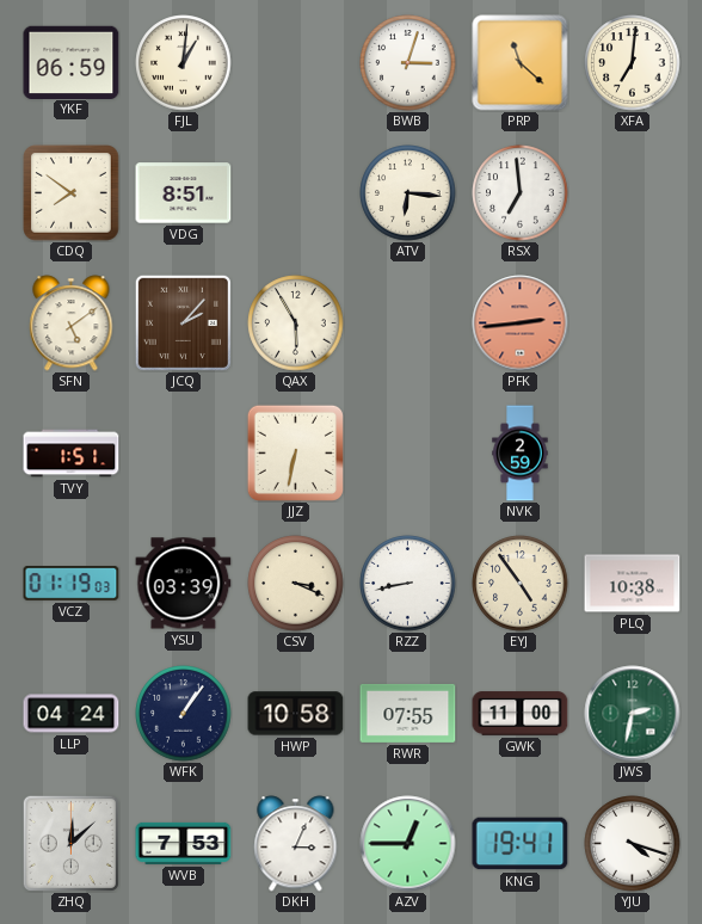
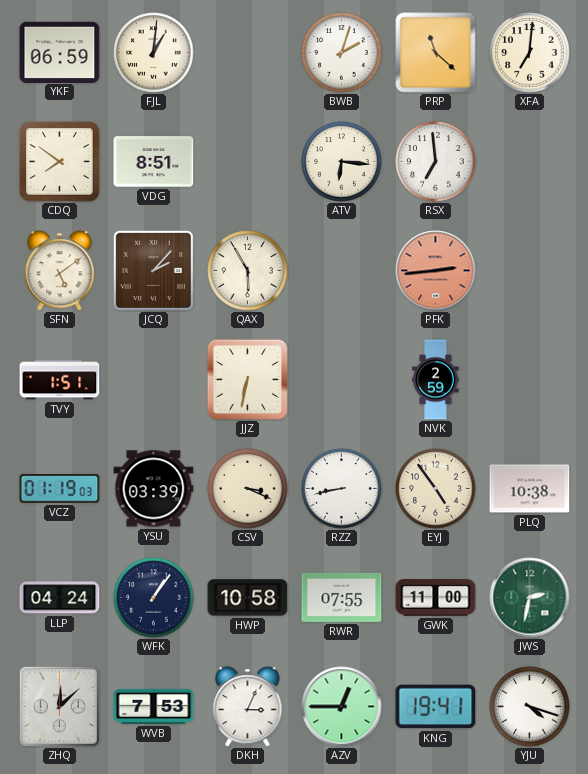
BWB: 3:03 -> 2:03 (342, 53)
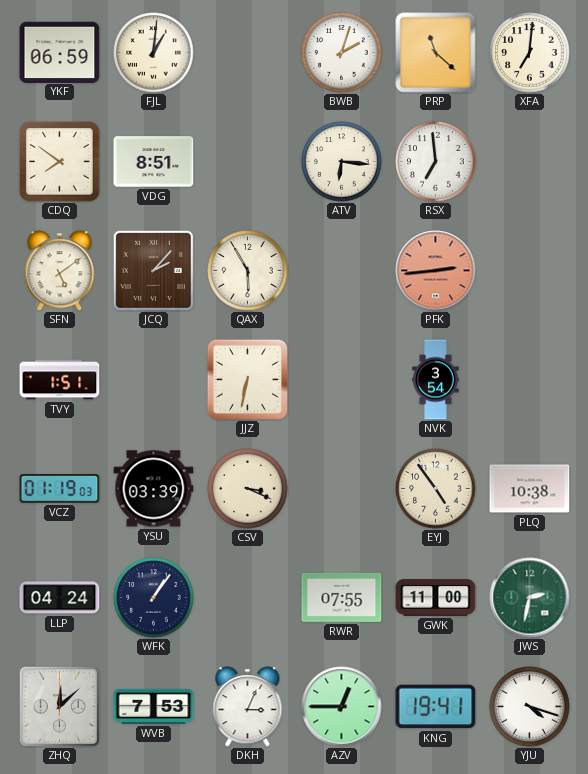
NVK: 2:59 -> 3:54 (436, 380)
RZZ: 8:43 -> none (342, 489)
HWP: 10:58 -> none (248, 598)
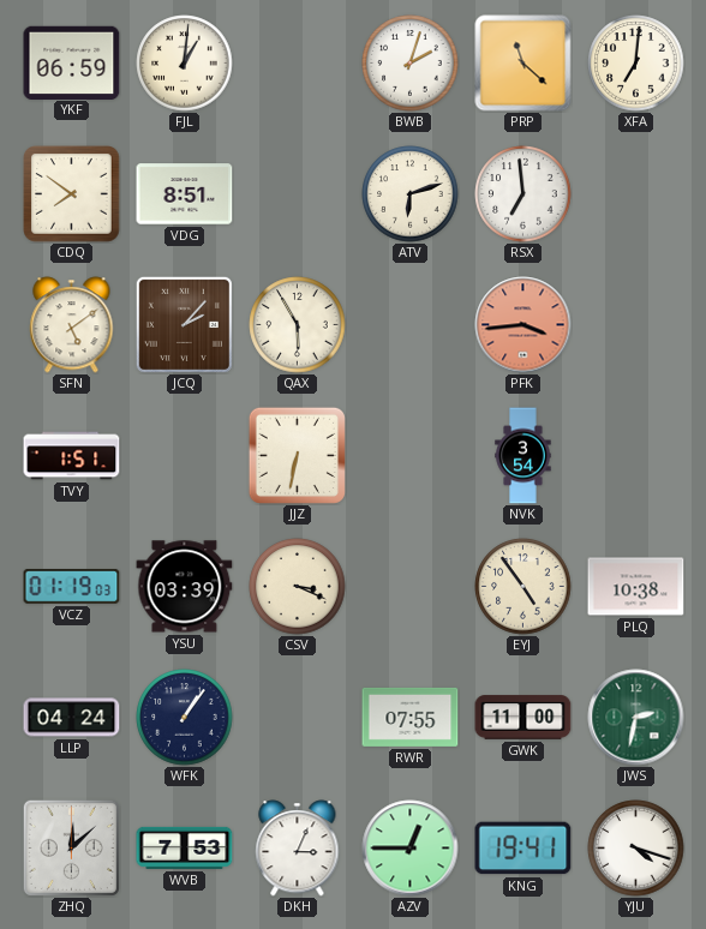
ATV: 6:16 -> 6:12 (411, 194)
PFK: 2:44 -> 3:44 (523, 325)
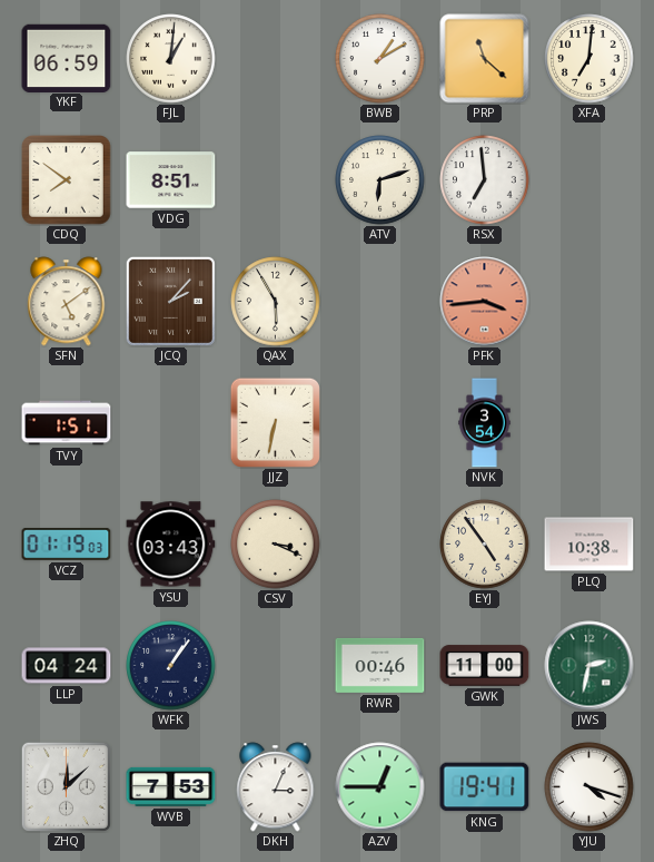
BWB: 2:03 -> 1:10 (380, 59)
YSU: 03:39 -> 03:43 (171, 545)
RWR: 07:55 -> 00:46 (380, 665)
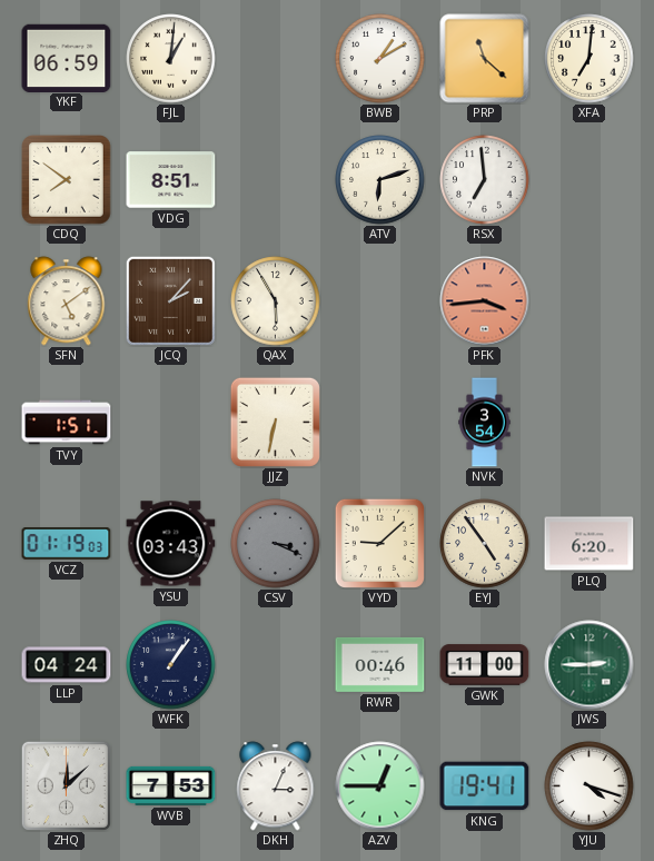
CSV dial: cream -> grey (276, 544)
VYD: none -> 9:08 (379, 543)
PLQ: 10:38 -> 6:20 (589, 544)
JWS: 2:32 -> 2:45 (589, 665)
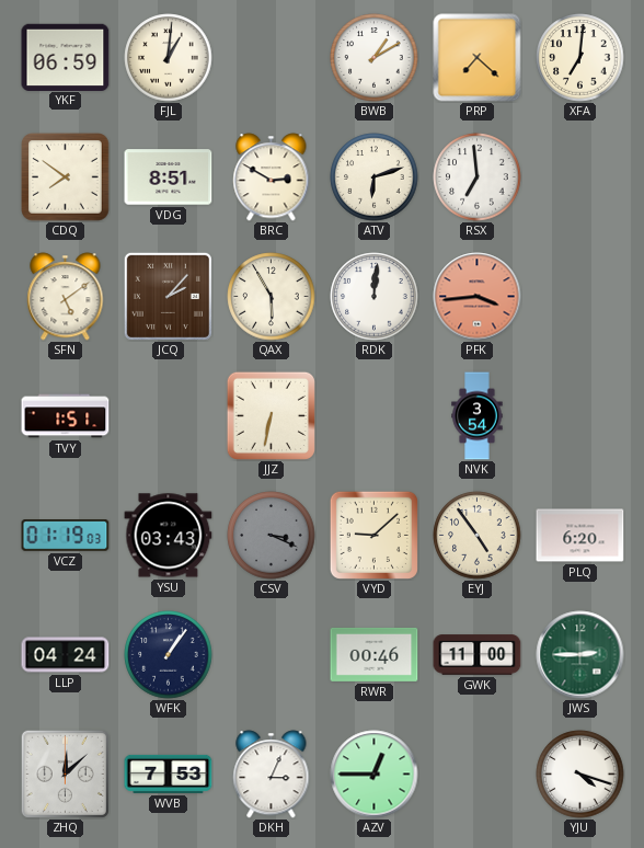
PRP: 11:22 -> 7:22 (478, 58)
BRC: none -> 2:50 (272, 177)
RDK: none -> 12:01 (375, 297)
KNG: 19:41 -> none (485, 786)
